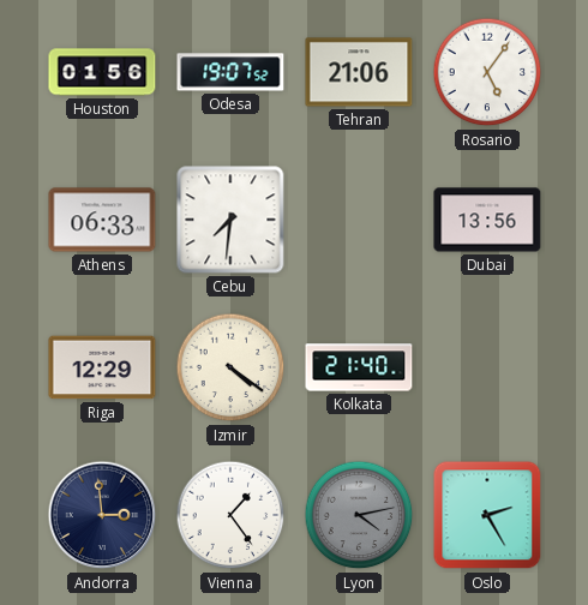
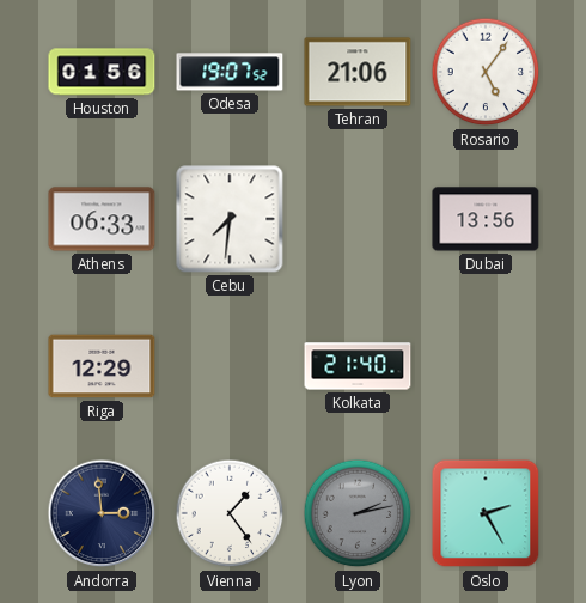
Izmir: 4:21 -> none (230, 367)
Lyon: 4:13 -> 2:13 (358, 513)
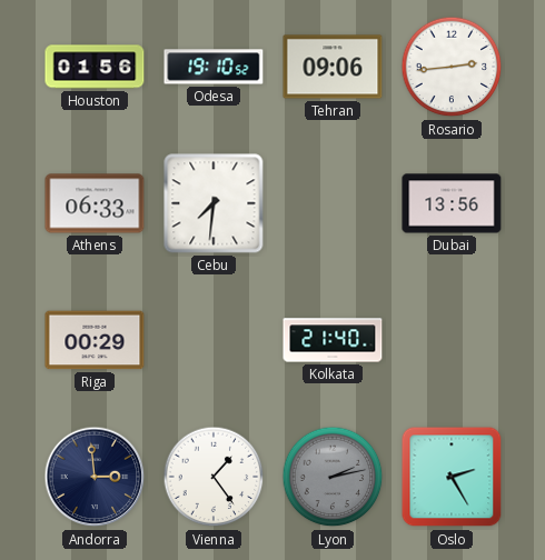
Odesa: 19:07 -> 19:10 (214, 67)
Tehran: 21:06 -> 09:06 (333, 67)
Rosario: 5:06 -> 2:44 (452, 67)
Riga: 12:29 -> 00:29 (95, 340)
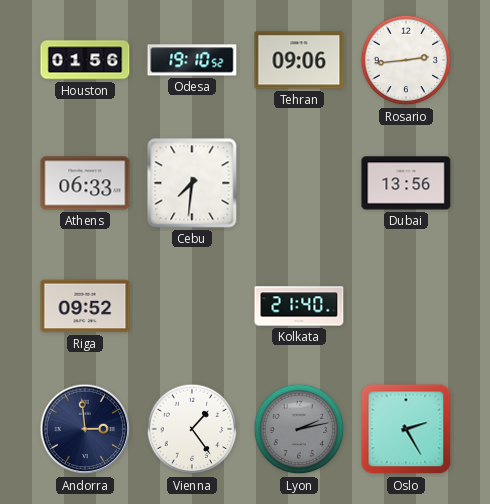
Riga: 00:29 -> 09:52 (85, 306)
